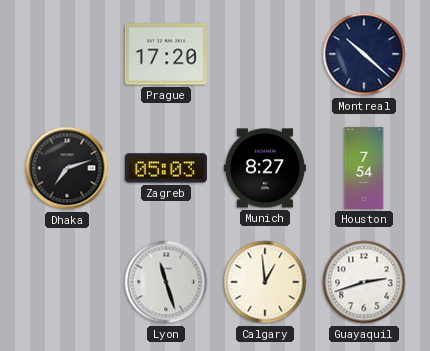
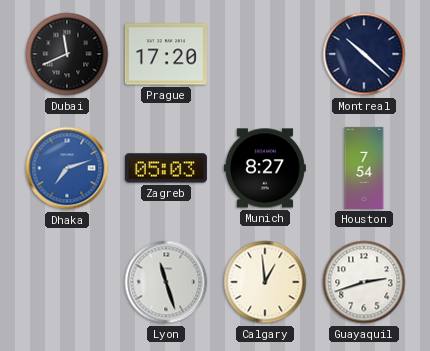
Dubai: none -> 11:41 (67, 54)
Dhaka dial: black -> blue (67, 168)
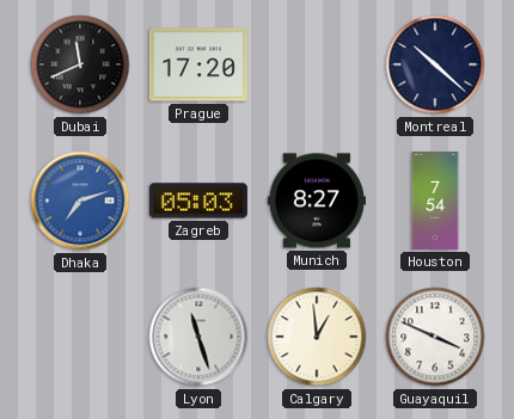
Guayaquil: 2:42 -> 3:49 (435, 337)
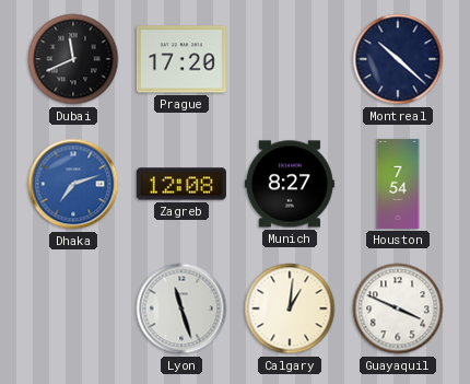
Zagreb: 05:03 -> 12:08 (181, 184)
Calgary: 12:59 -> 1:01 (290, 309)
